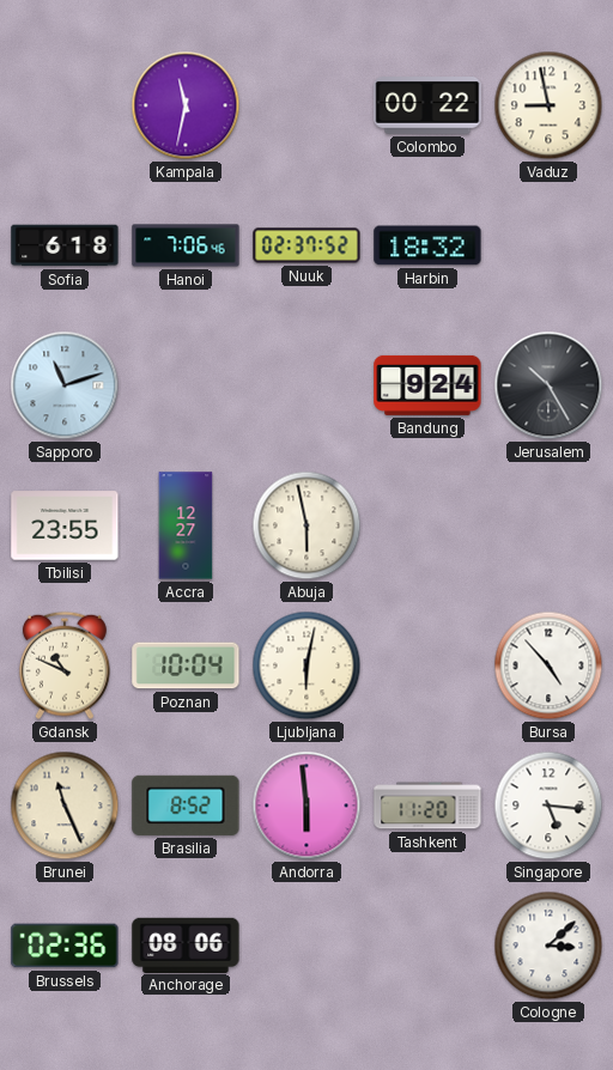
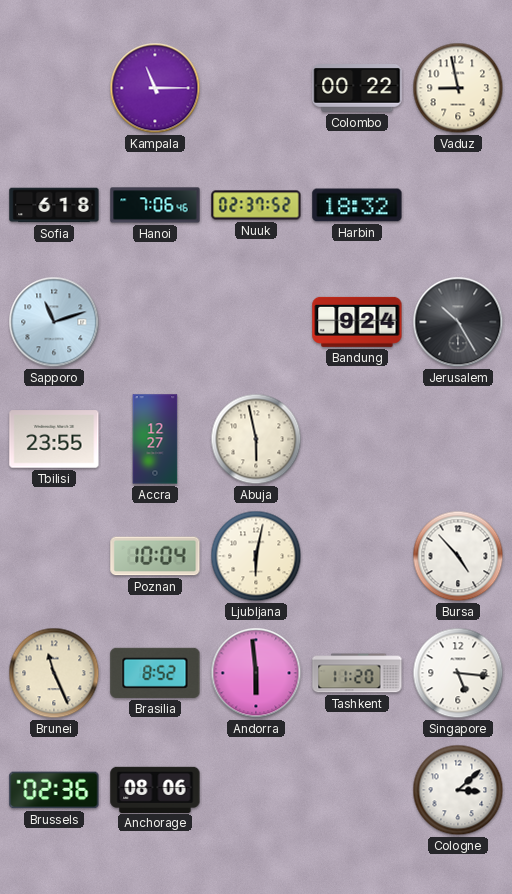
Kampala: 11:32 -> 11:15 (155, 88)
Gdansk: 10:49 -> none (65, 665)
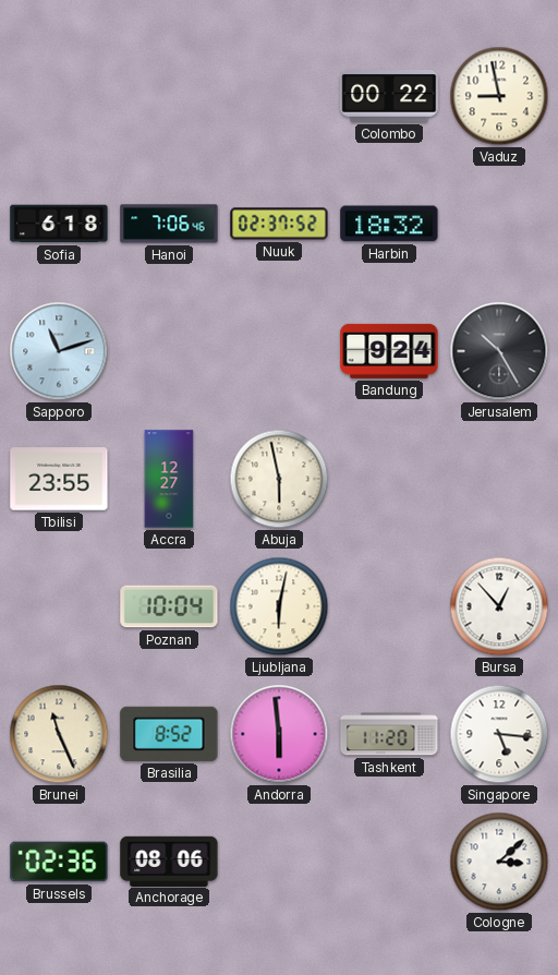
Kampala: 11:15 -> none (155, 88)
Bursa: 4:53 -> 12:53 (499, 606)
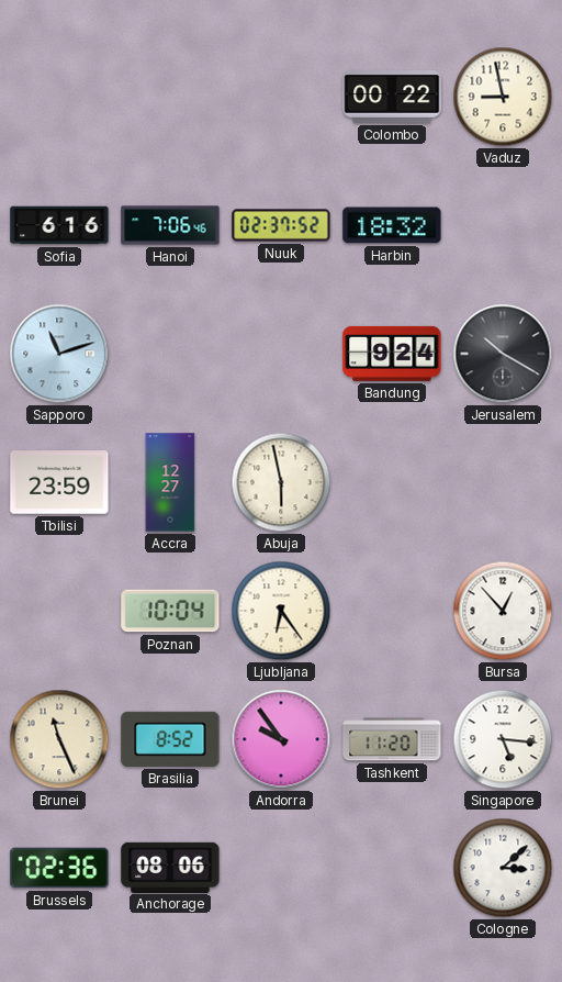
Sofia: 6:18 -> 6:16 (59, 225)
Jerusalem: 10:25 -> 10:20 (503, 354)
Tbilisi: 23:55 -> 23:59 (59, 482)
Ljubljana: 6:02 -> 6:24 (281, 611)
Andorra: 5:59 -> 9:54 (281, 739)
